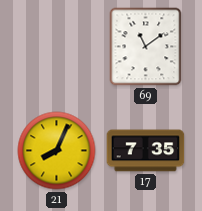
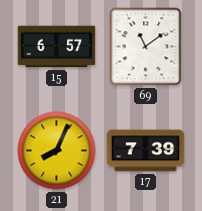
15: none -> 6:57 (57, 47)
17: 7:35 -> 7:39 (146, 151)
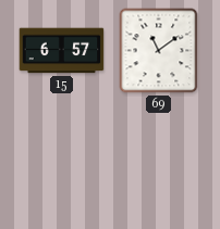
21: 8:04 -> none (57, 151)
17: 7:39 -> none (146, 151)
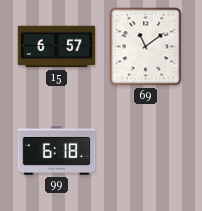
99: none -> 6:18 (57, 151)
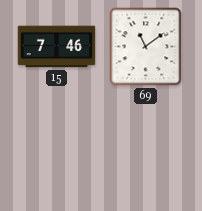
15: 6:57 -> 7:46 (57, 47)
99: 6:18 -> none (57, 151)
